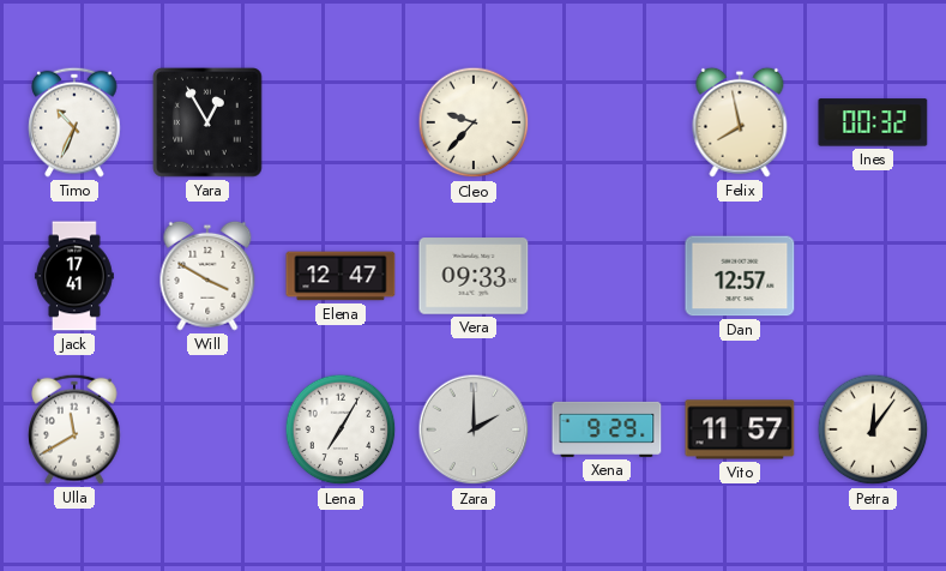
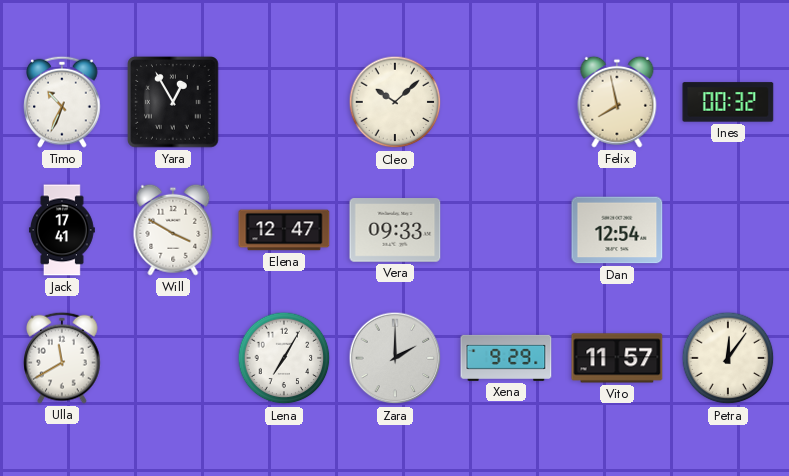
Cleo: 9:37 -> 10:08 (395, 102)
Dan: 12:57 -> 12:54 (617, 230)
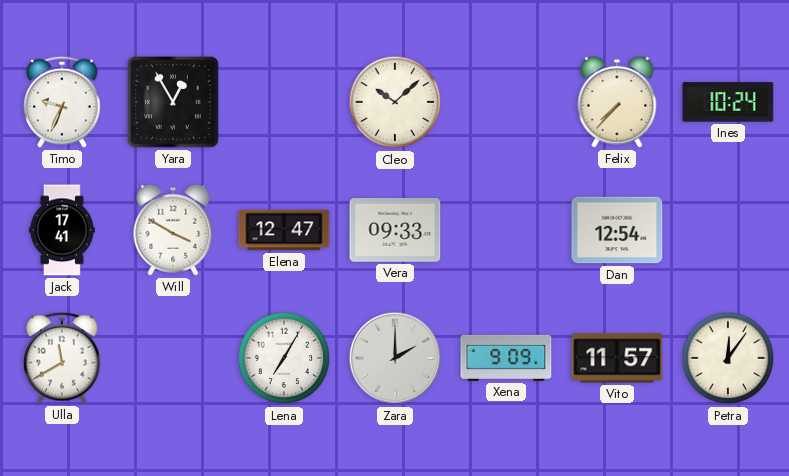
Timo: 10:34 -> 9:34 (62, 102)
Felix: 7:58 -> 7:37 (617, 102)
Ines: 00:32 -> 10:24 (728, 102)
Xena: 9:29 -> 9:09 (506, 358)
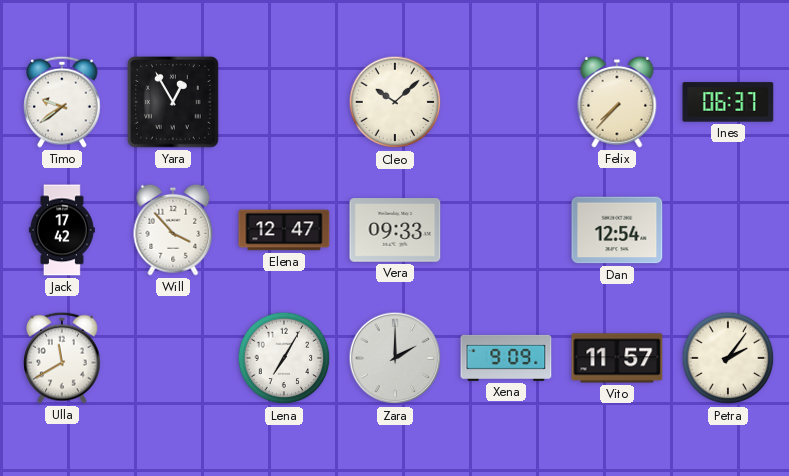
Timo: 9:34 -> 9:39 (62, 102)
Ines: 10:24 -> 06:37 (728, 102)
Jack: 17:41 -> 17:42 (62, 230)
Will: 3:50 -> 3:53 (173, 230)
Petra: 12:06 -> 2:06 (728, 358)
